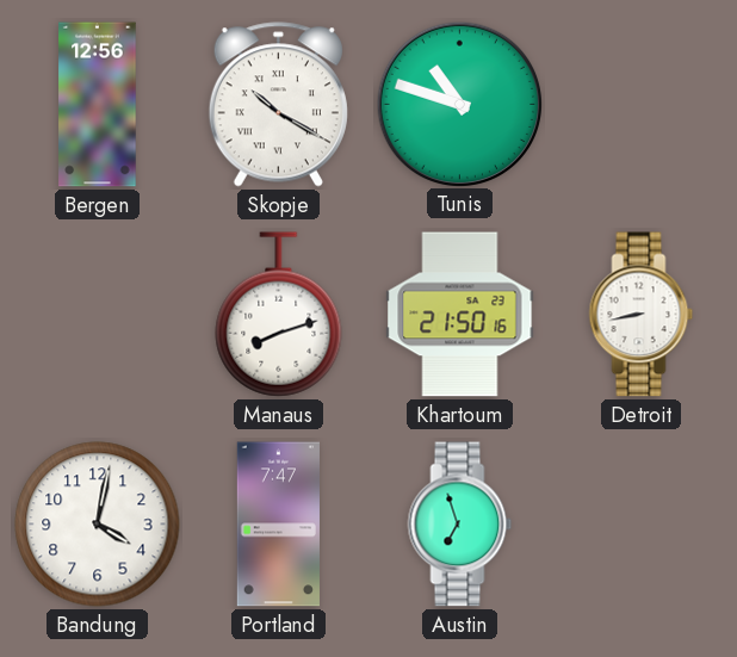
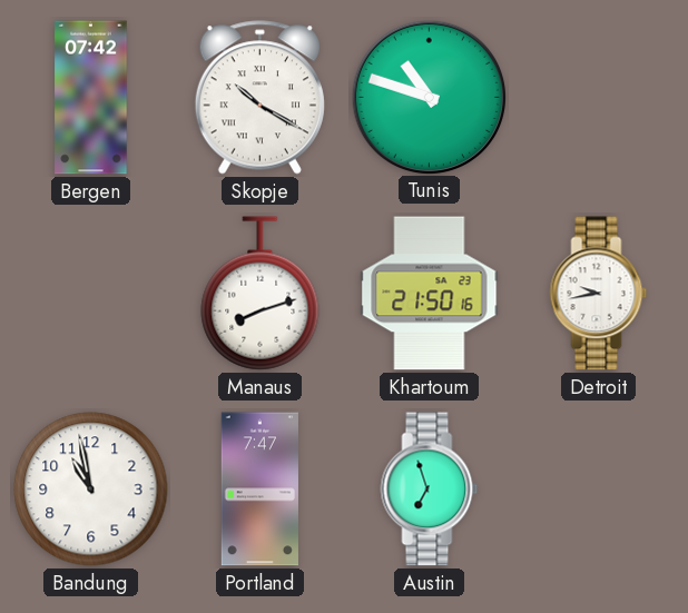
Bergen: 12:56 -> 07:42 (91, 98)
Detroit: 8:43 -> 9:43 (599, 294)
Bandung: 4:02 -> 10:58 (91, 490)
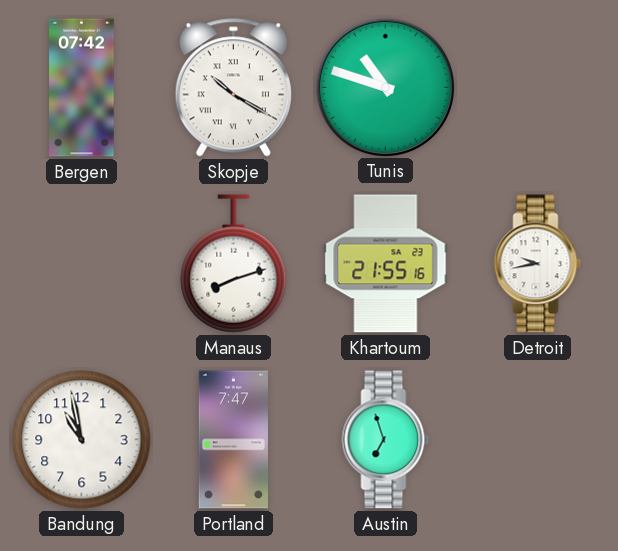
Khartoum: 21:50 -> 21:55 (386, 264)
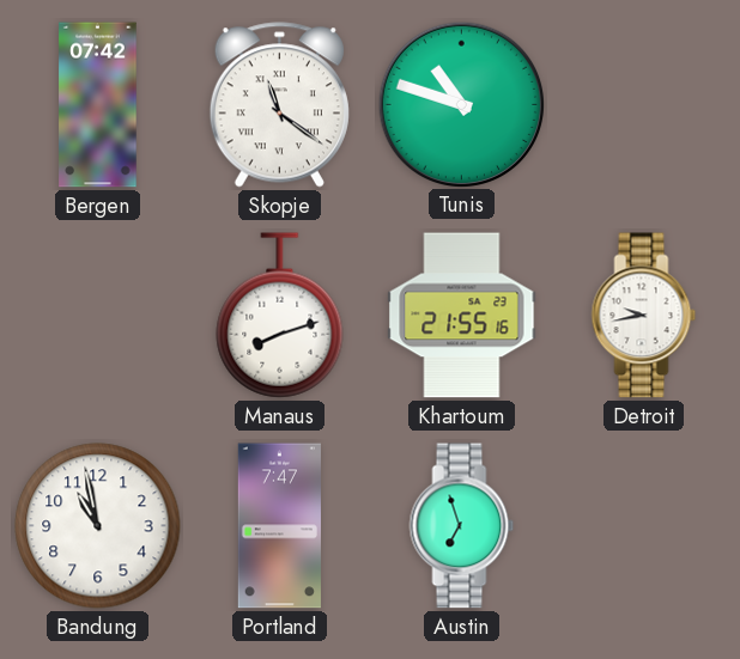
Skopje: 10:20 -> 11:21 (279, 105)
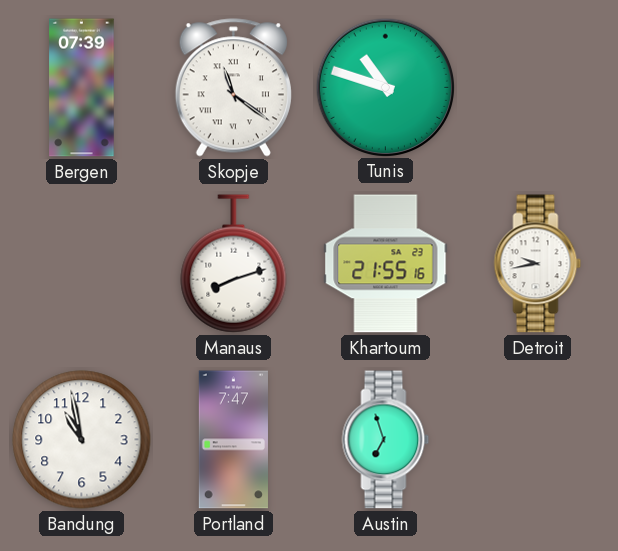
Bergen: 07:42 -> 07:39 (82, 88)
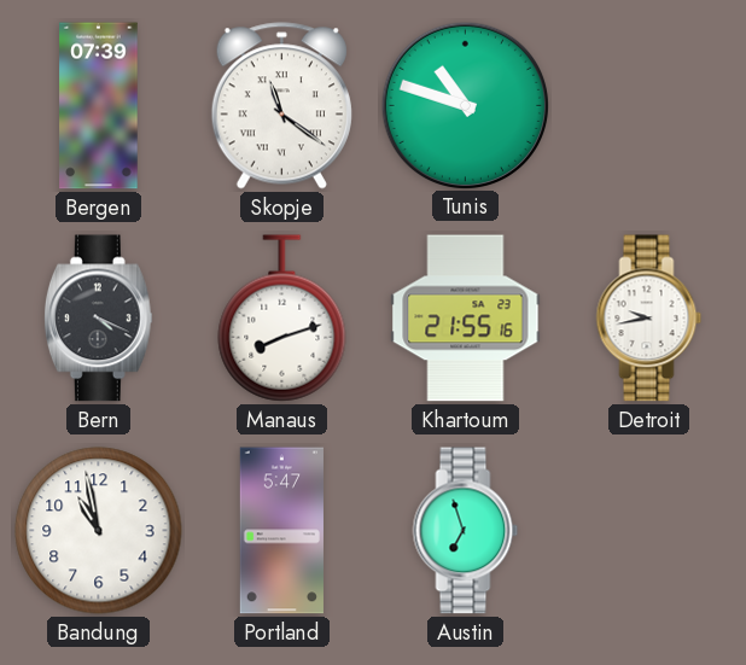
Bern: none -> 4:19 (98, 319)
Portland: 7:47 -> 5:47 (281, 531)
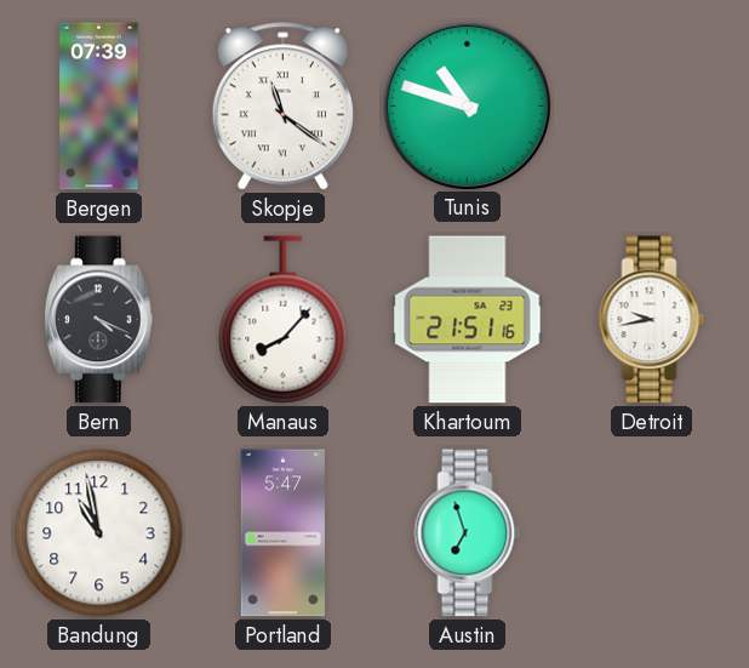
Manaus: 8:12 -> 8:07 (284, 320)
Khartoum: 21:55 -> 21:51 (468, 320)
